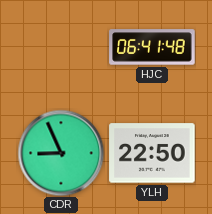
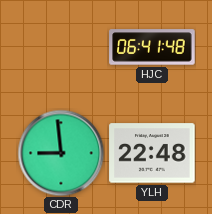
CDR: 8:56 -> 8:59 (61, 153)
YLH: 22:50 -> 22:48 (152, 153)
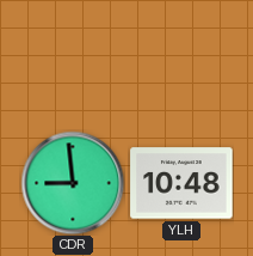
HJC: 06:41 -> none (152, 47)
YLH: 22:48 -> 10:48 (181, 183)
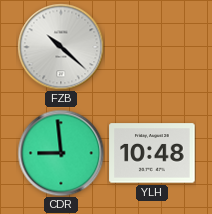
FZB: none -> 10:22 (61, 47)
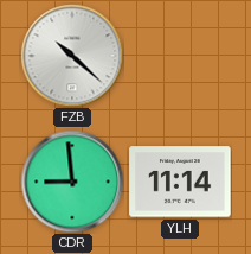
YLH: 10:48 -> 11:14 (180, 182)
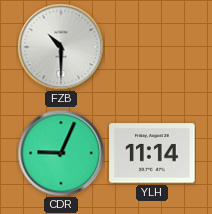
FZB: 10:22 -> 10:30 (61, 47)
CDR: 8:59 -> 9:04 (61, 153)
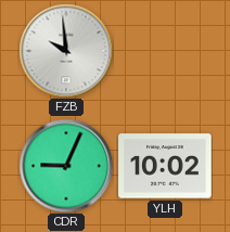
FZB: 10:30 -> 9:59 (66, 51)
YLH: 11:14 -> 10:02 (165, 166)
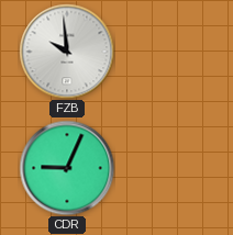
YLH: 10:02 -> none (165, 166)
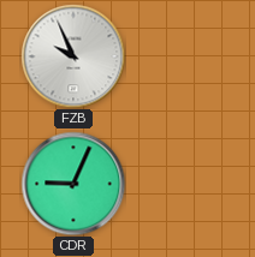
FZB: 9:59 -> 9:56 (73, 56)
